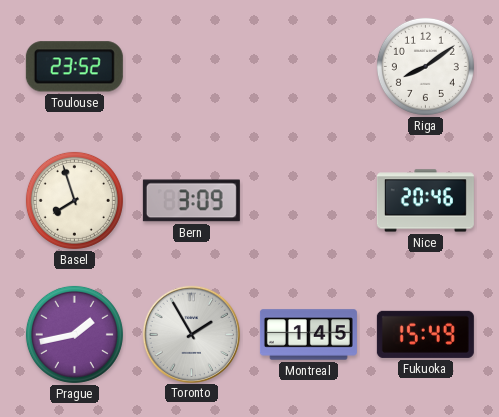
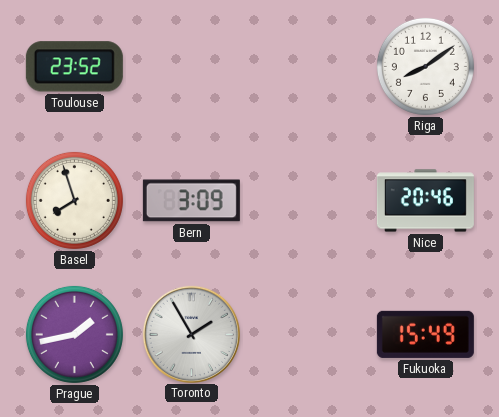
Montreal: 1:45 -> none (308, 335)
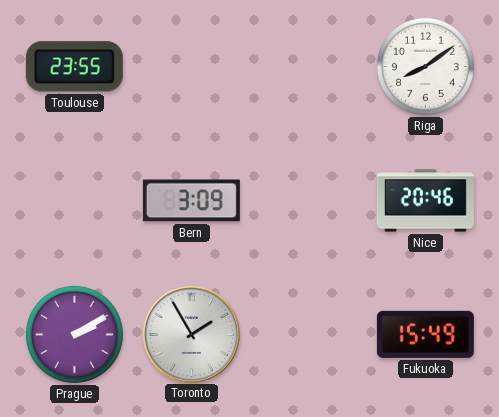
Toulouse: 23:52 -> 23:55 (74, 67)
Basel: 7:57 -> none (74, 200)
Prague: 1:43 -> 2:10 (74, 334)
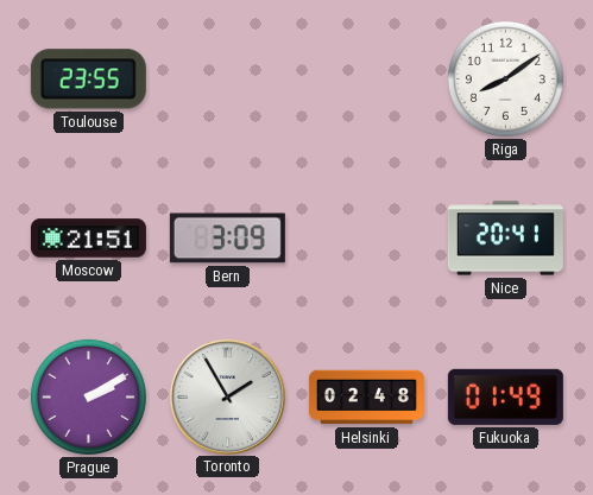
Moscow: none -> 21:51 (88, 239)
Nice: 20:46 -> 20:41 (505, 239)
Helsinki: none -> 02:48 (366, 398)
Fukuoka: 15:49 -> 01:49 (505, 396)
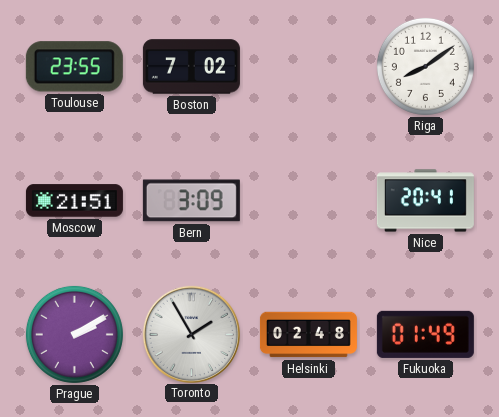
Boston: none -> 7:02 (191, 67)
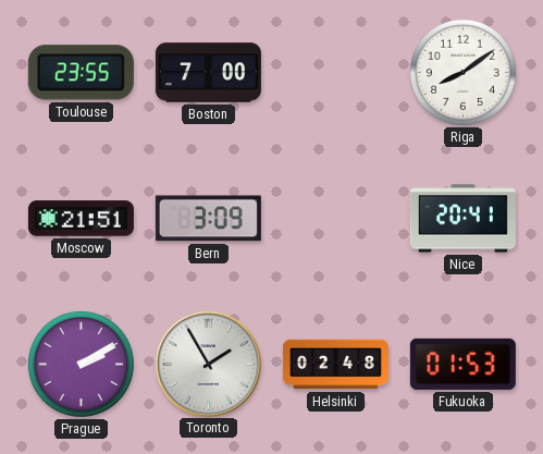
Boston: 7:02 -> 7:00 (208, 73)
Fukuoka: 01:49 -> 01:53 (462, 364)
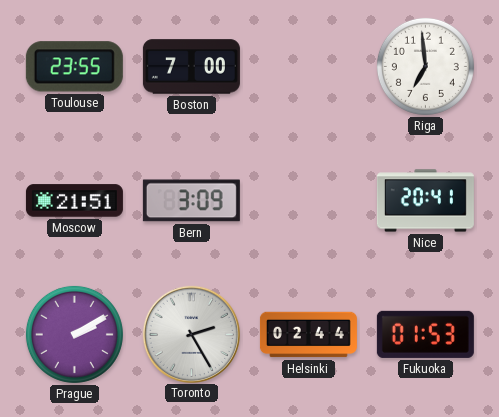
Riga: 8:09 -> 6:59 (425, 66)
Toronto: 1:55 -> 2:25 (191, 334)
Helsinki: 02:48 -> 02:44 (308, 335)
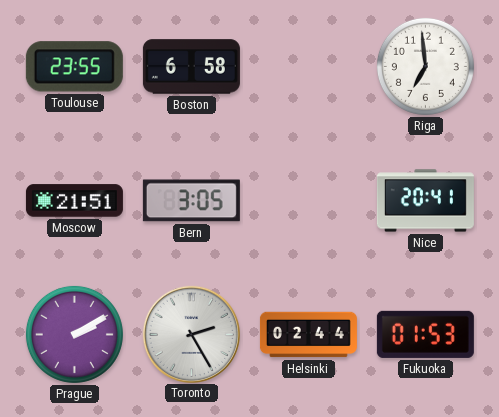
Boston: 7:00 -> 6:58 (191, 67)
Bern: 3:09 -> 3:05 (191, 201)
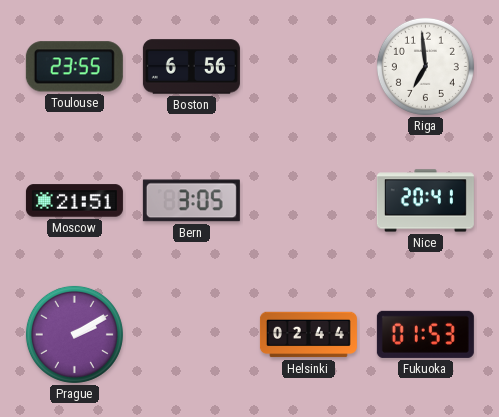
Boston: 6:58 -> 6:56 (191, 67)
Toronto: 2:25 -> none (191, 334)
